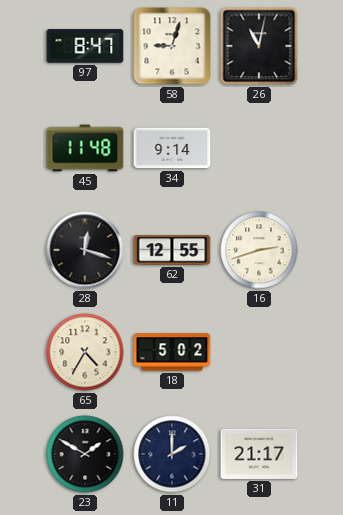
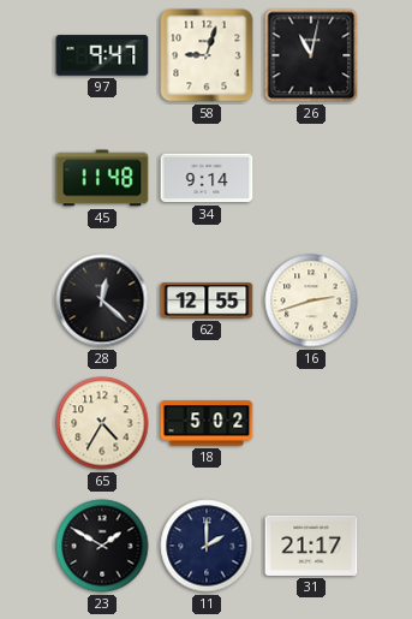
97: 8:47 -> 9:47 (102, 55)
28: 12:18 -> 12:22 (102, 300)
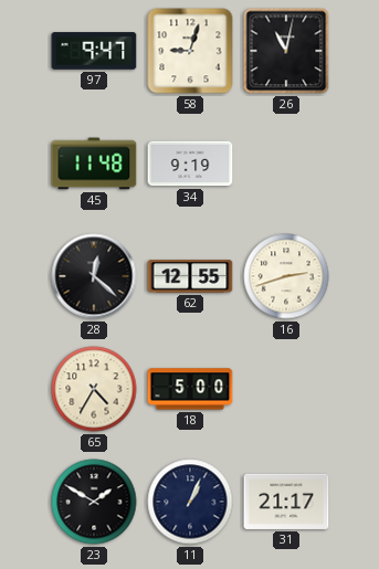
34: 9:14 -> 9:19 (190, 164)
18: 5:02 -> 5:00 (190, 389)
11: 2:00 -> 1:04 (190, 502)
